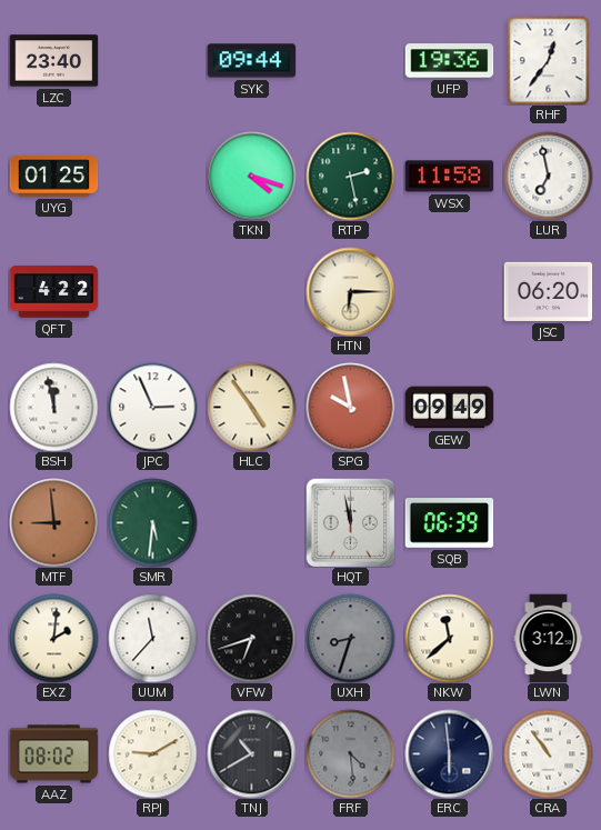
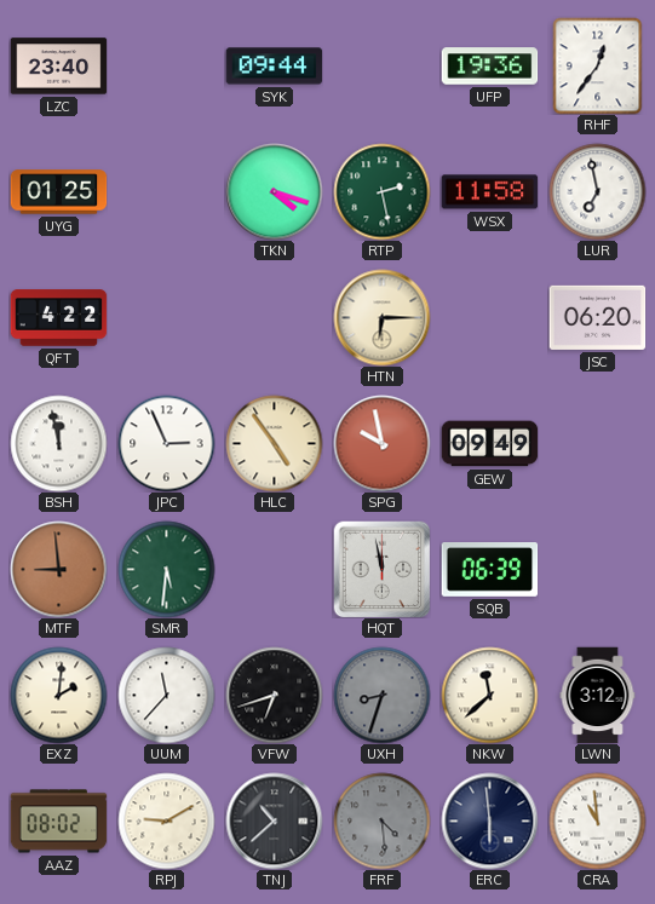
TNJ: 10:40 -> 10:38 (274, 820)
CRA: 10:54 -> 10:59 (597, 820)
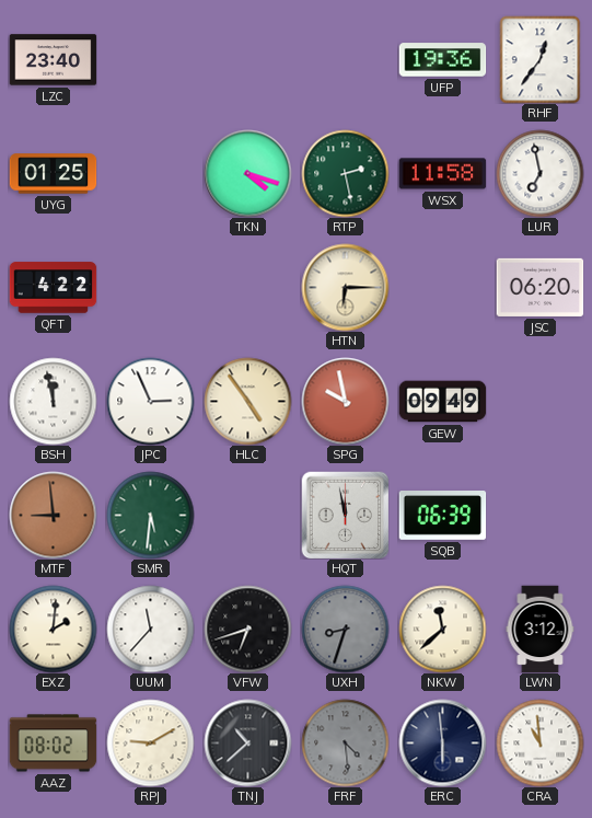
SYK: 09:44 -> none (274, 67)
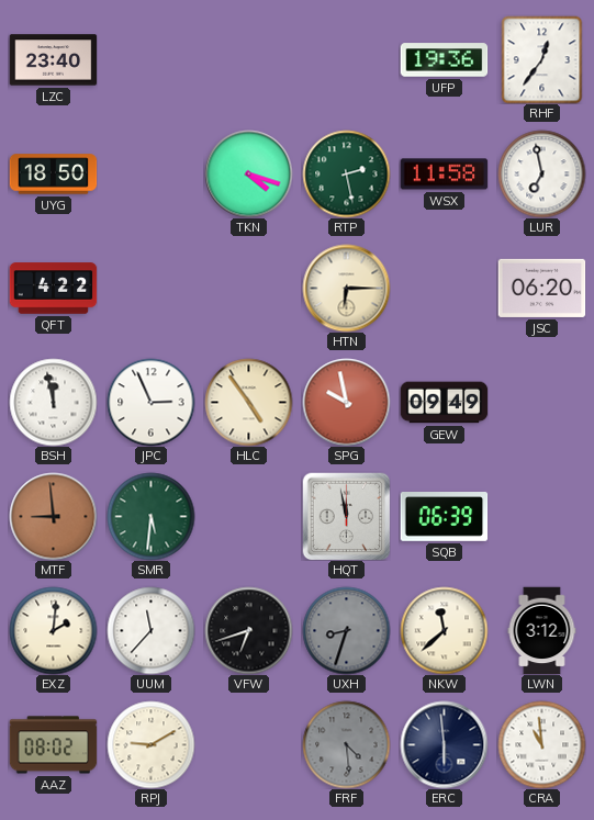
UYG: 01:25 -> 18:50 (53, 175)
TNJ: 10:38 -> none (247, 742)
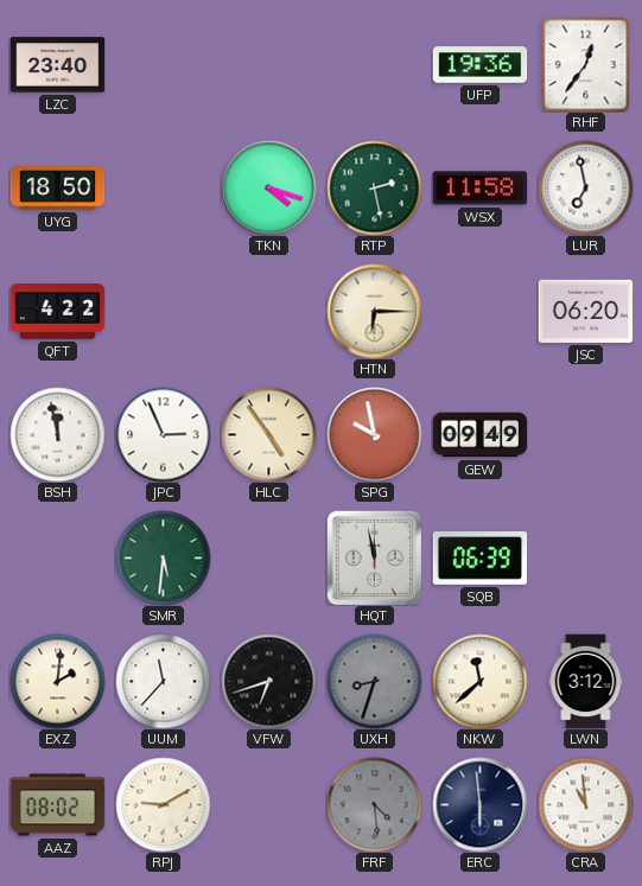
MTF: 8:59 -> none (53, 516)
